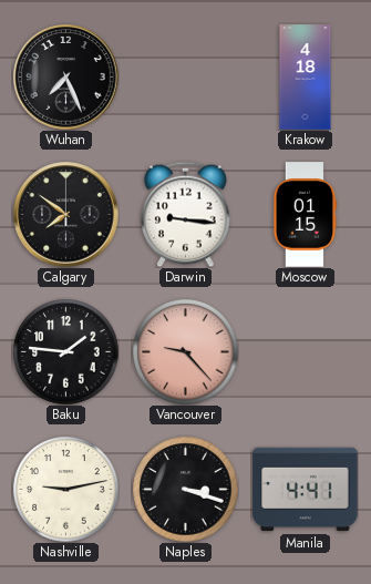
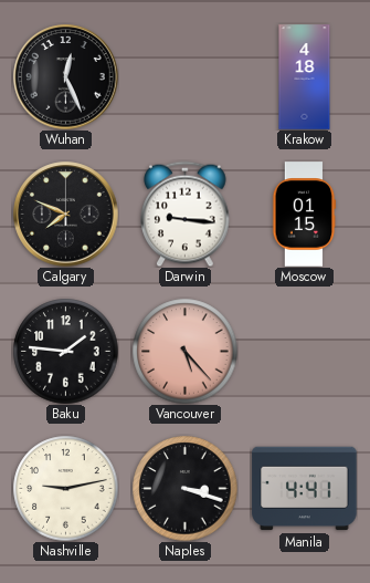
Wuhan: 7:26 -> 12:26 (66, 77)
Calgary: 7:51 -> 7:49 (66, 215)
Vancouver: 9:23 -> 5:23 (184, 351)
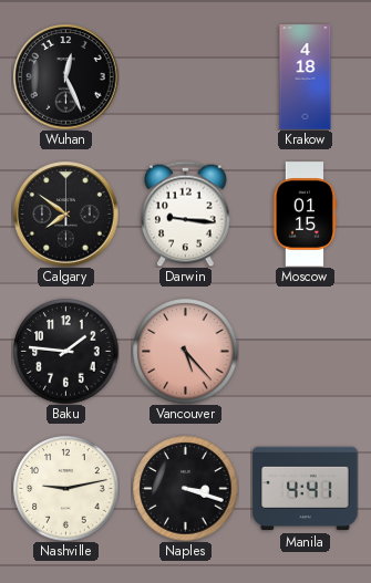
Calgary: 7:49 -> 7:51 (66, 215)
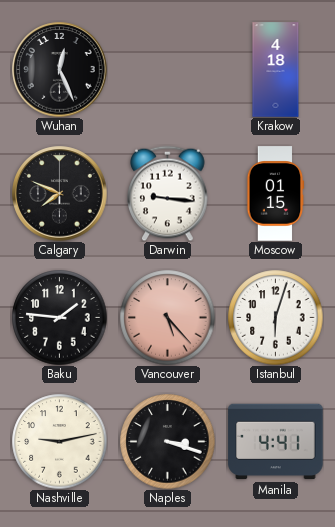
Calgary: 7:51 -> 7:49 (60, 194)
Istanbul: none -> 6:03 (275, 317)
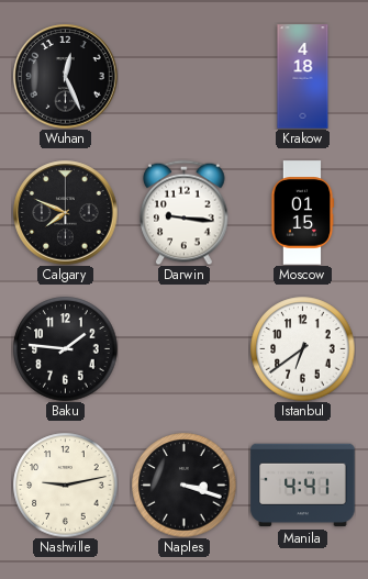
Vancouver: 5:23 -> none (167, 317)
Istanbul: 6:03 -> 6:39 (302, 348)
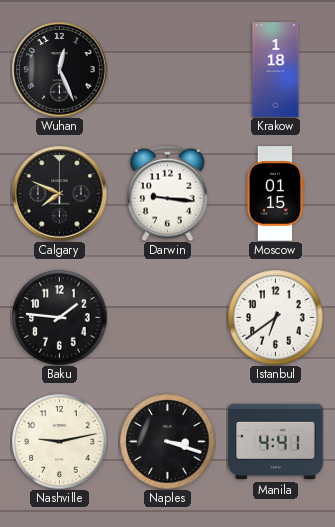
Krakow: 4:18 -> 1:18 (276, 70)
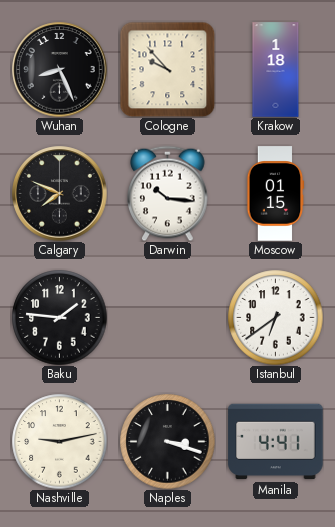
Wuhan: 12:26 -> 8:26 (60, 70)
Cologne: none -> 9:53 (167, 69)
Darwin: 9:16 -> 10:16 (168, 193)
